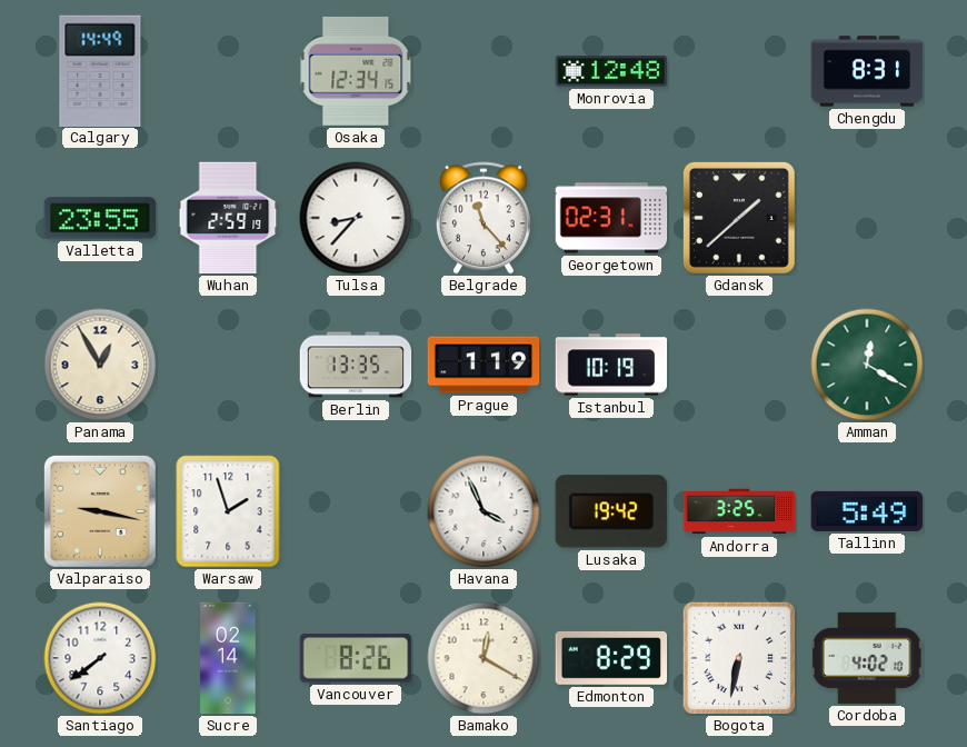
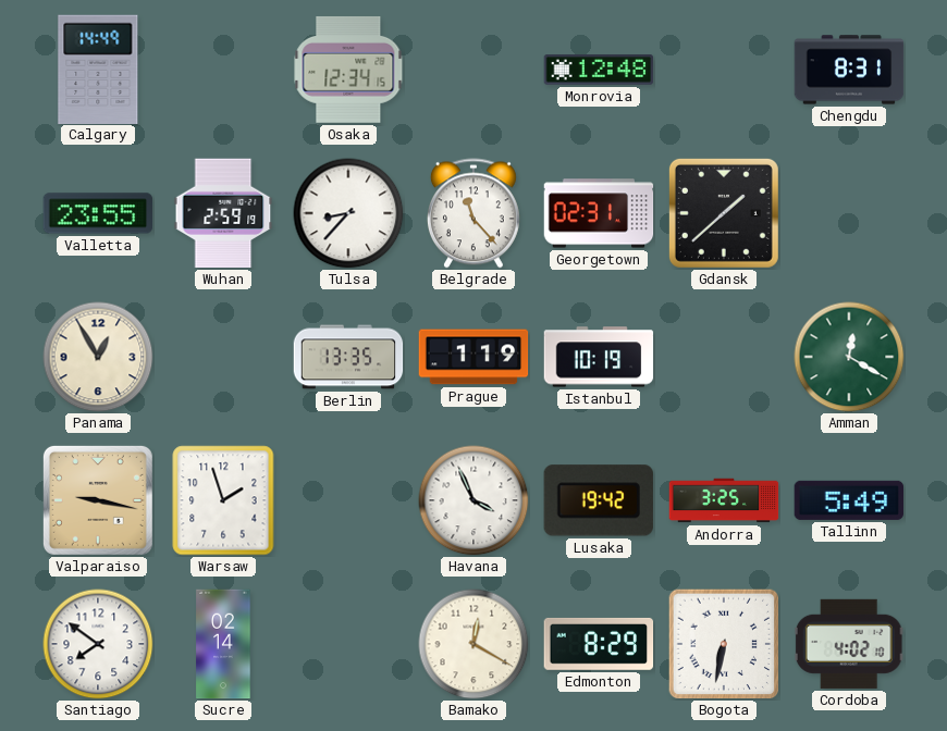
Santiago: 7:39 -> 7:51 (98, 644)
Vancouver: 8:26 -> none (356, 658)
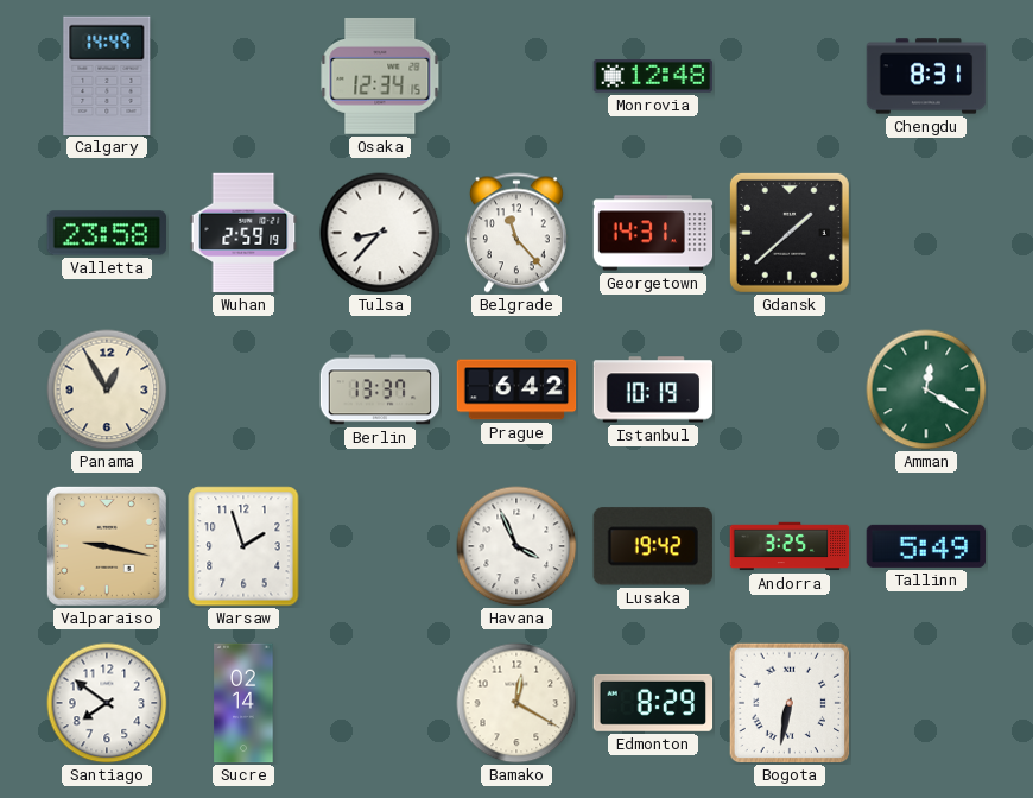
Valletta: 23:55 -> 23:58 (107, 233)
Georgetown: 02:31 -> 14:31 (653, 233)
Berlin: 13:35 -> 13:37 (380, 389)
Prague: 1:19 -> 6:42 (516, 389)
Cordoba: 4:02 -> none (849, 644)
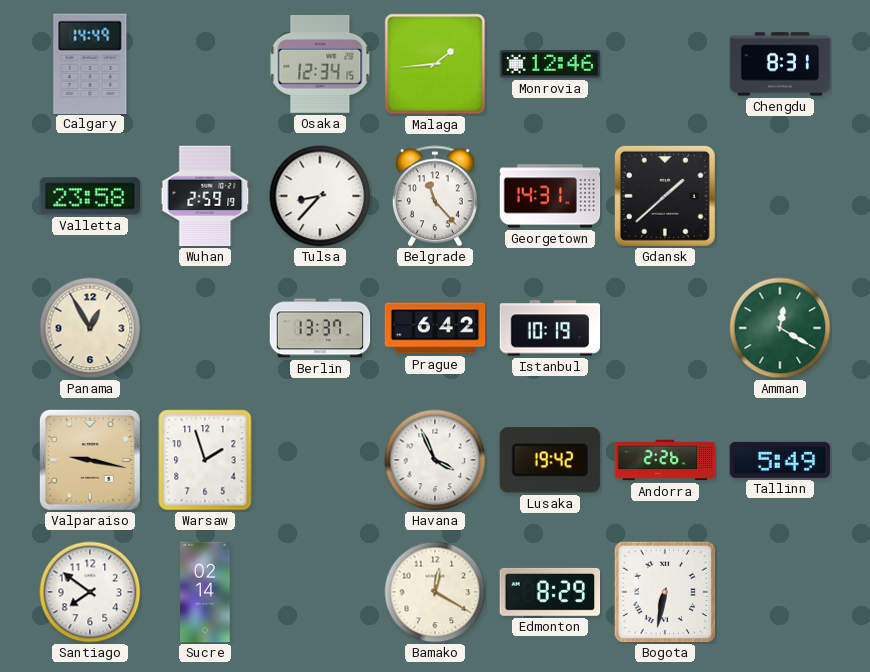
Malaga: none -> 1:44 (435, 64)
Monrovia: 12:48 -> 12:46 (550, 64)
Andorra: 3:25 -> 2:26 (665, 460)
